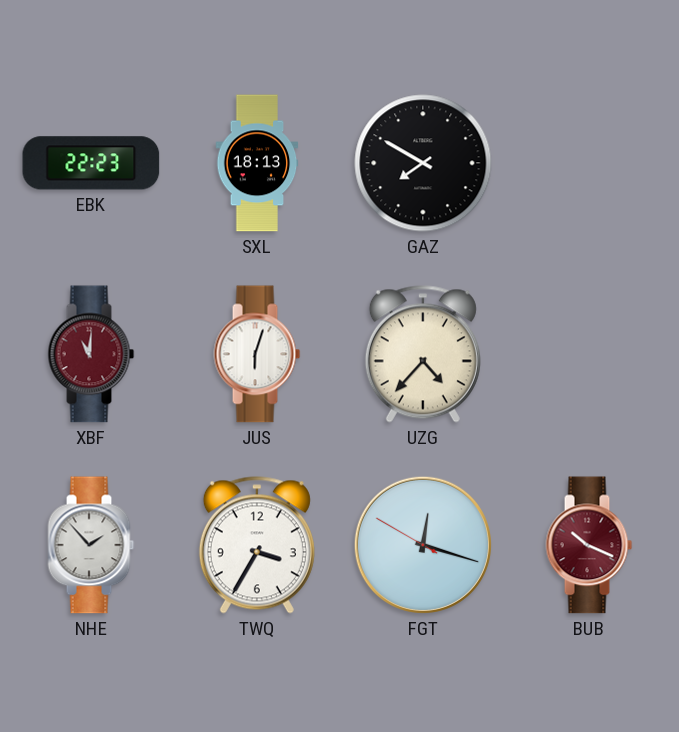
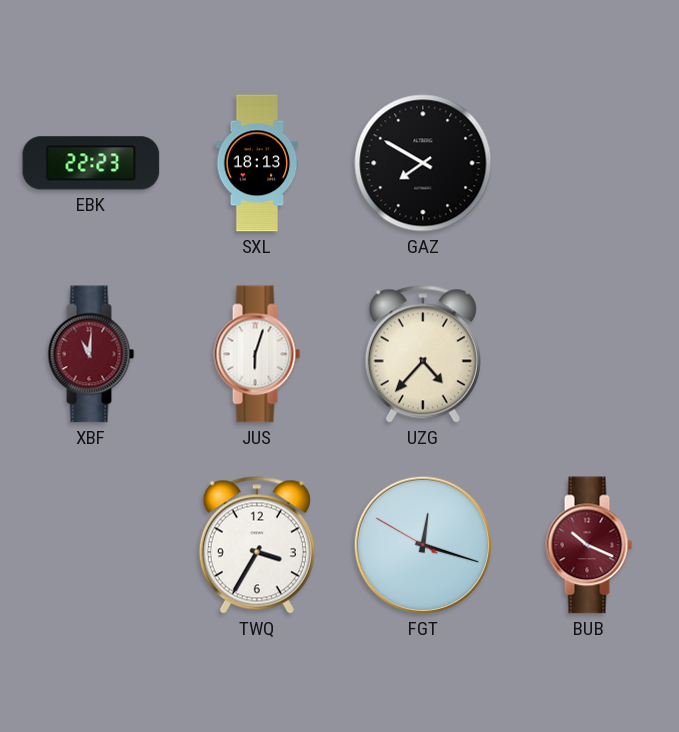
NHE: 1:53 -> none (91, 545)
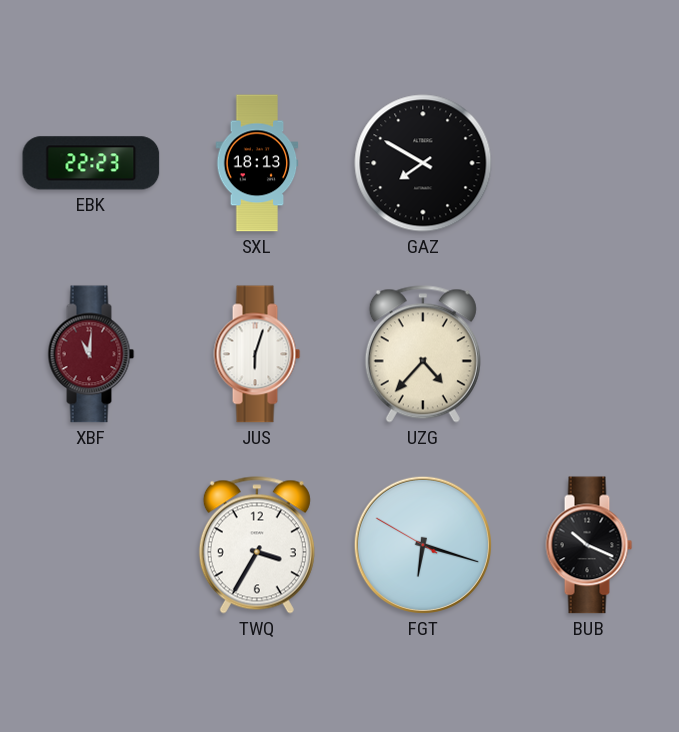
FGT: 12:17 -> 6:17 (423, 545)
BUB dial: burgundy -> black (589, 545)
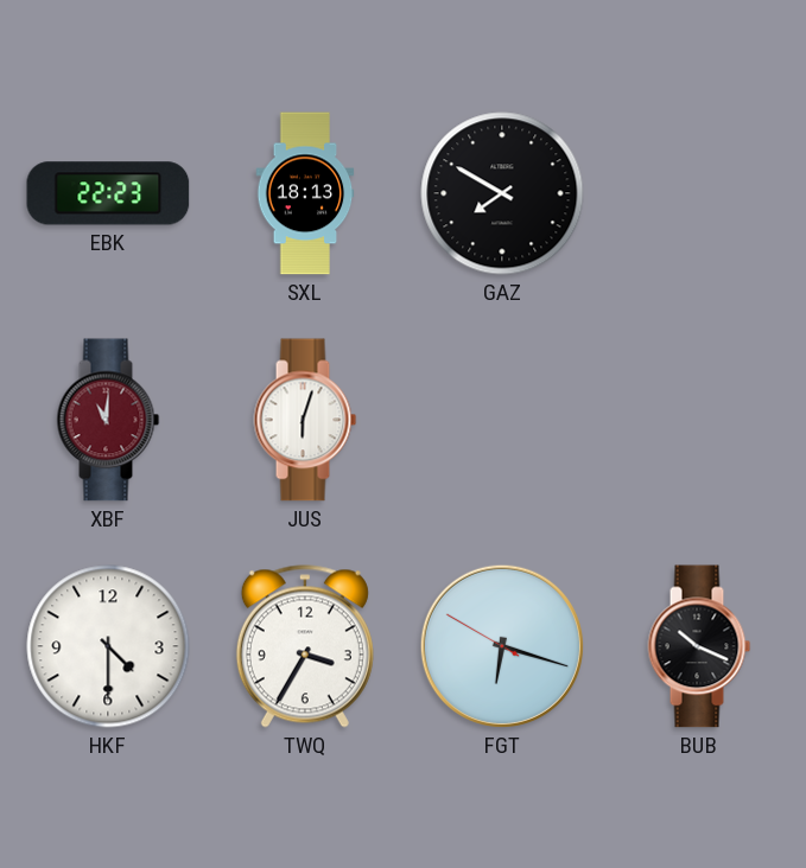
UZG: 4:37 -> none (423, 354)
HKF: none -> 4:30 (108, 646)
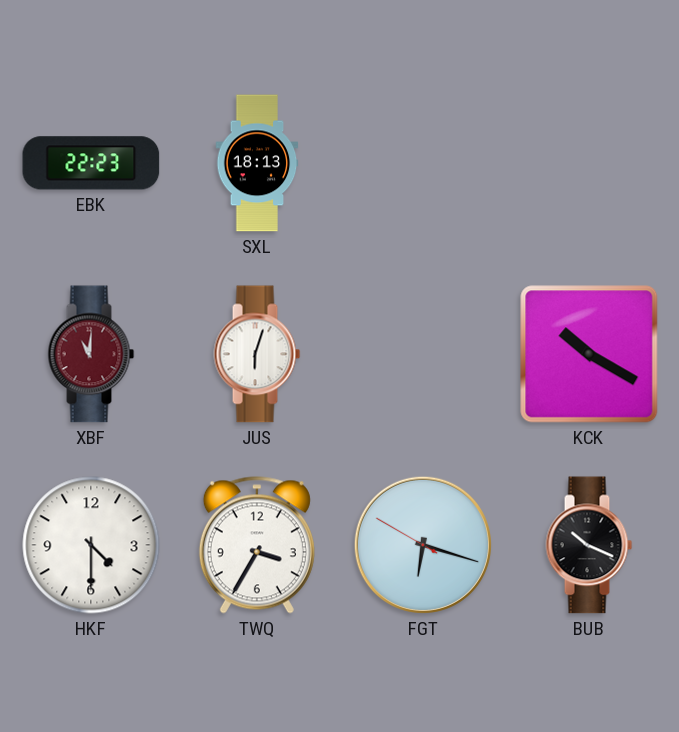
GAZ: 7:50 -> none (502, 193)
KCK: none -> 10:20 (589, 354)
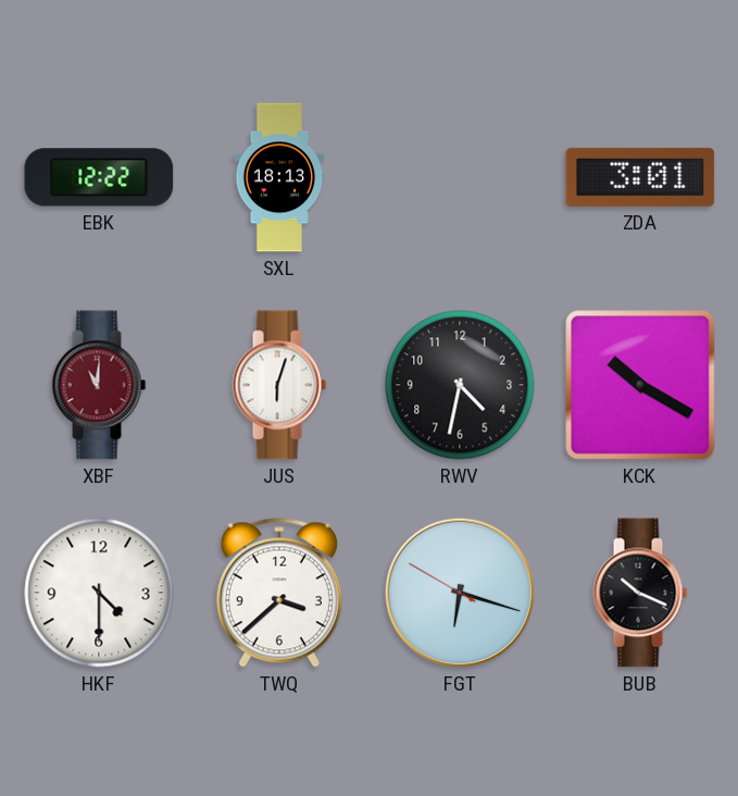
EBK: 22:23 -> 12:22 (99, 177)
ZDA: none -> 3:01 (640, 177)
RWV: none -> 4:32 (460, 385)
TWQ: 3:35 -> 3:38 (279, 593)
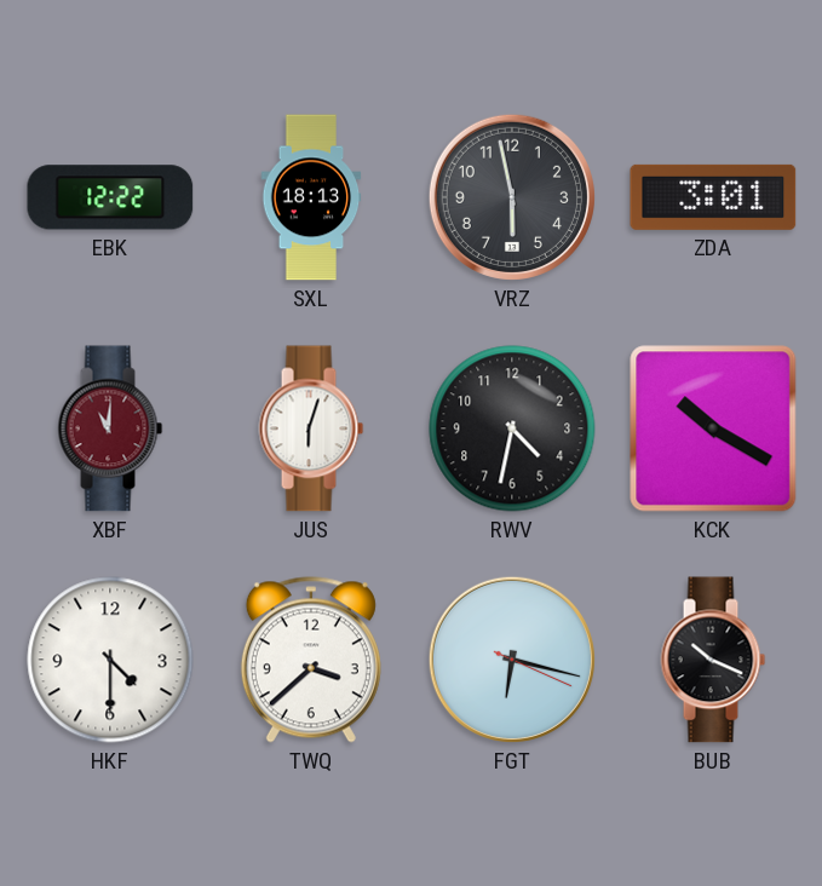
VRZ: none -> 5:58 (512, 197)
FGT: 6:17:50 -> 6:17:19 (512, 660)
